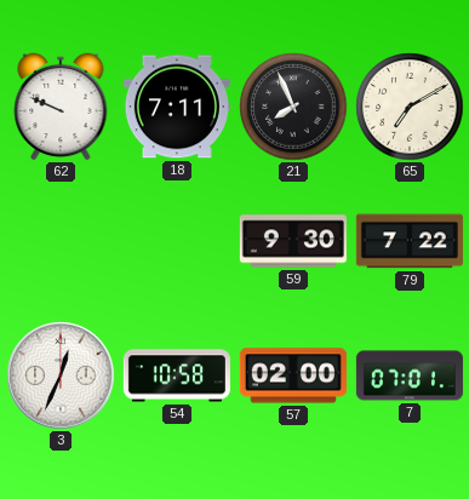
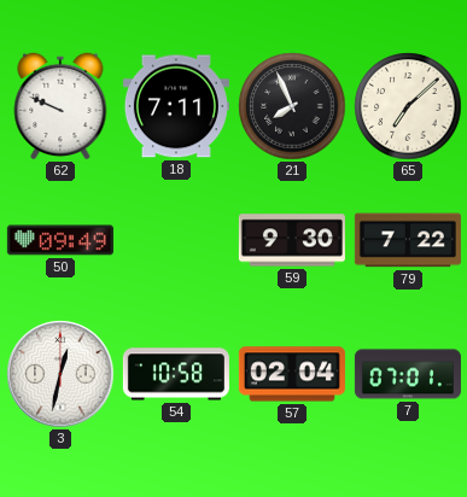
65: 7:10 -> 7:08 (408, 106)
50: none -> 09:49 (60, 240)
3: 12:34 -> 12:32 (60, 374)
57: 02:00 -> 02:04 (292, 374)
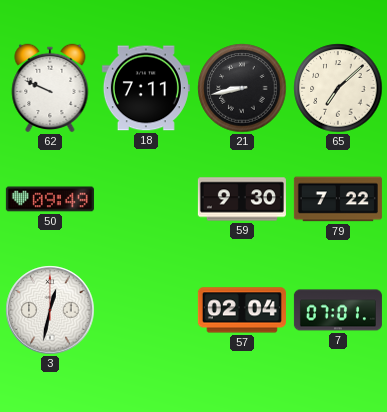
21: 7:56 -> 8:43 (242, 88)
54: 10:58 -> none (176, 374)
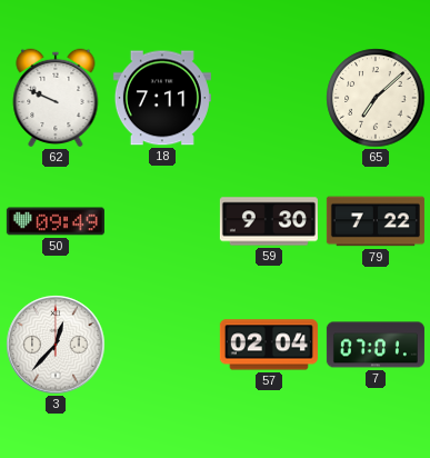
21: 8:43 -> none (242, 88)
3: 12:32 -> 12:37 (56, 345)
